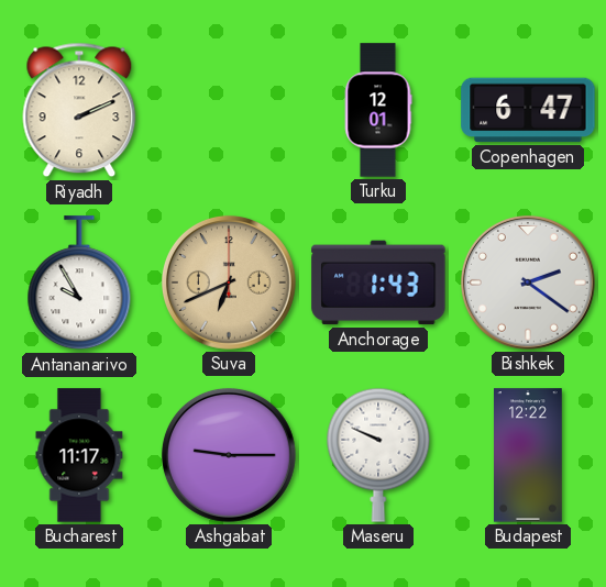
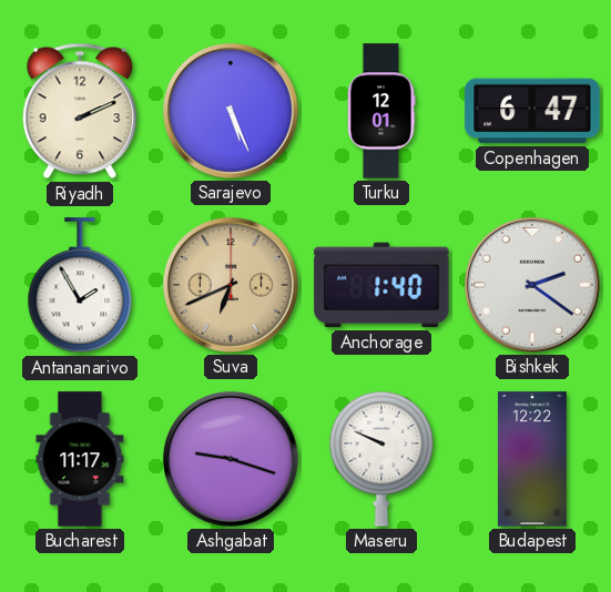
Sarajevo: none -> 5:26 (231, 111)
Antananarivo: 9:55 -> 1:55 (80, 286)
Anchorage: 1:43 -> 1:40 (381, 285)
Ashgabat: 9:15 -> 9:18 (231, 459)
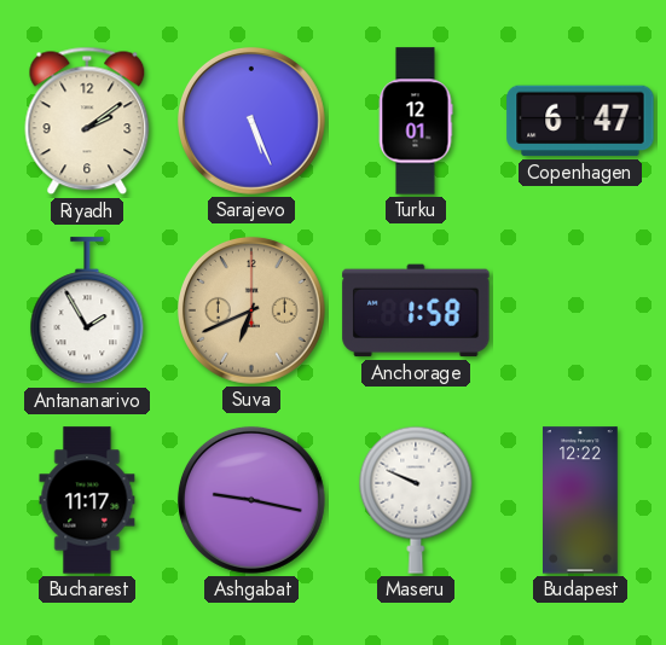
Riyadh: 2:11 -> 2:09 (87, 121)
Anchorage: 1:40 -> 1:58 (416, 310)
Bishkek: 2:21 -> none (532, 285)
Ashgabat: 9:18 -> 9:17 (251, 500)
